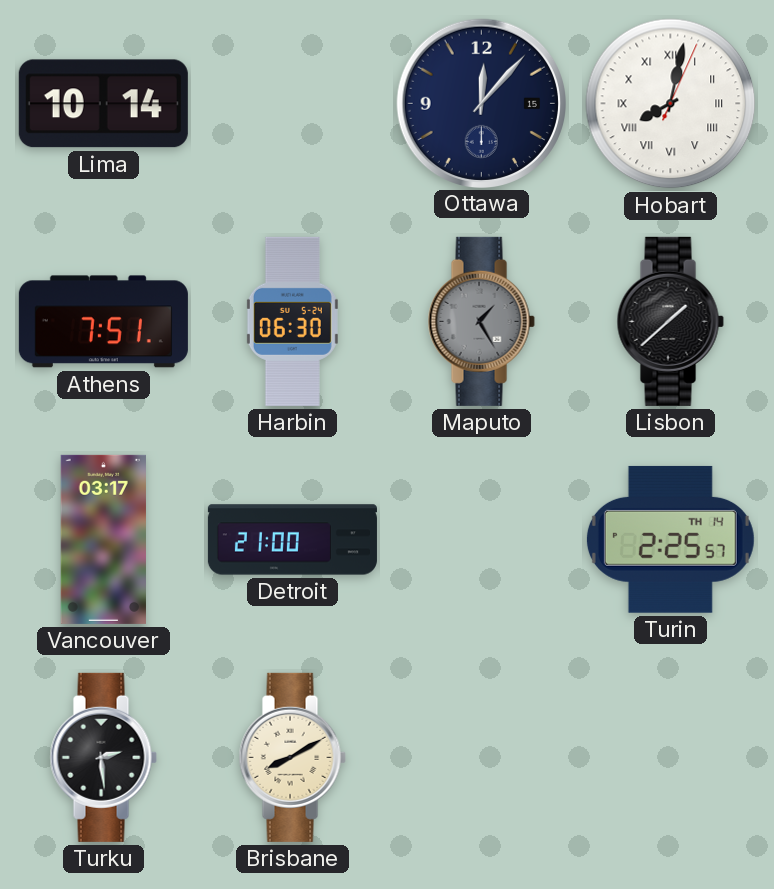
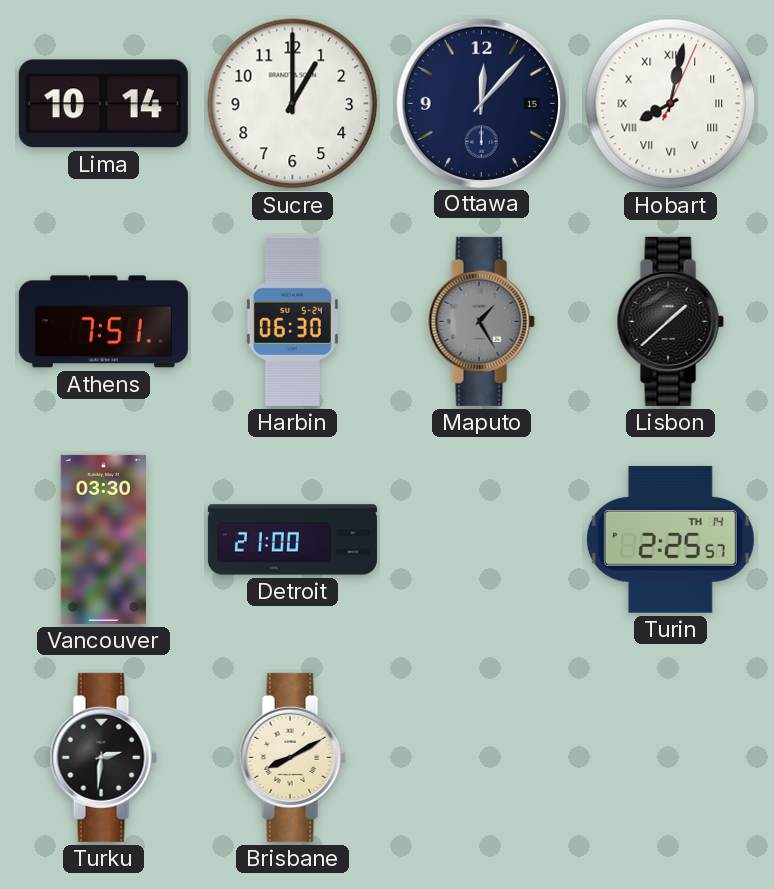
Sucre: none -> 1:00 (293, 104)
Vancouver: 03:17 -> 03:30 (103, 539)
Turku: 2:29 -> 2:31 (103, 757)
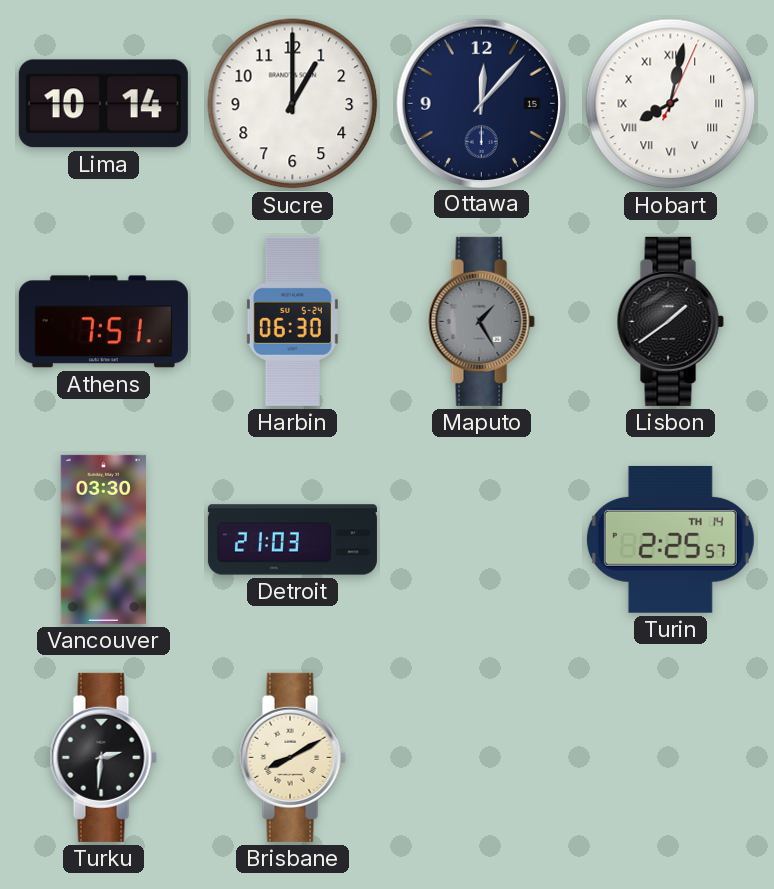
Lisbon: 1:38 -> 1:39 (670, 321)
Detroit: 21:00 -> 21:03 (292, 540)
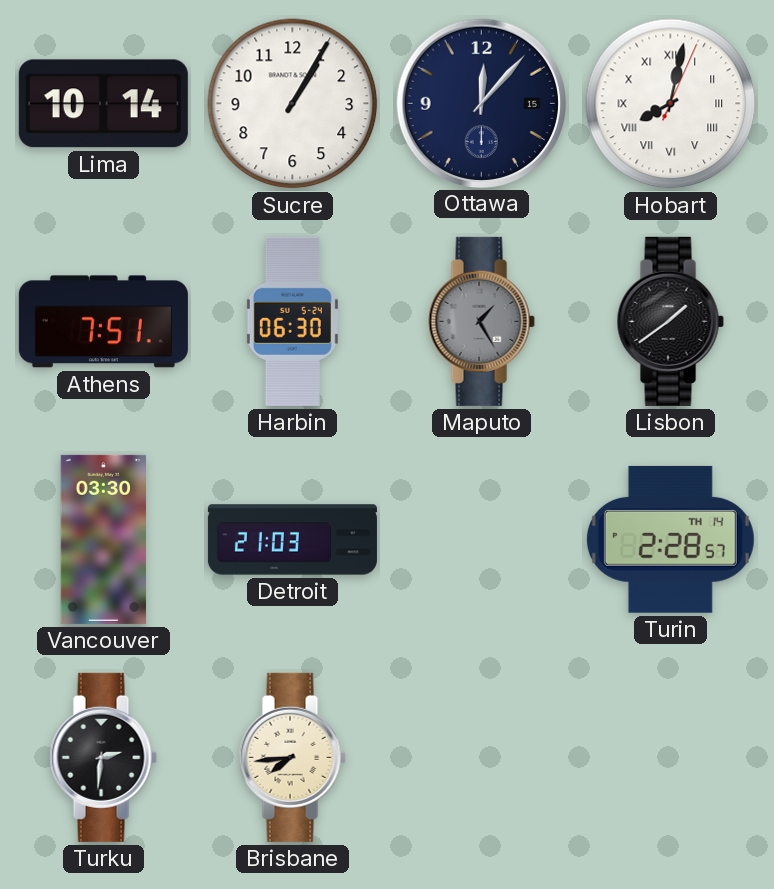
Sucre: 1:00 -> 1:05 (293, 104)
Turin: 2:25 -> 2:28 (670, 539)
Brisbane: 8:10 -> 7:44 (292, 757)
